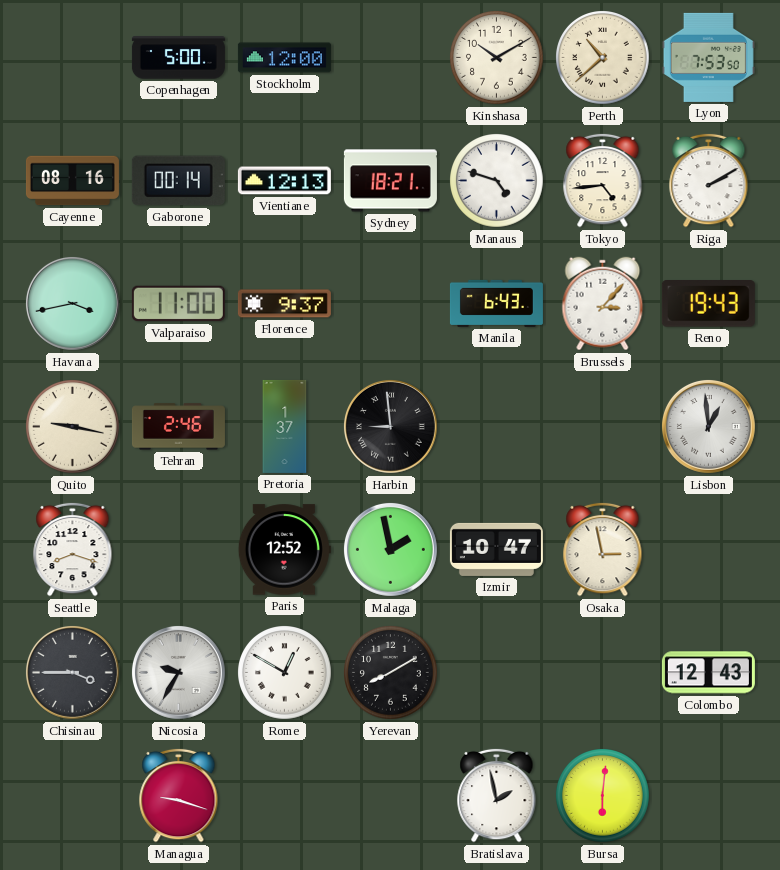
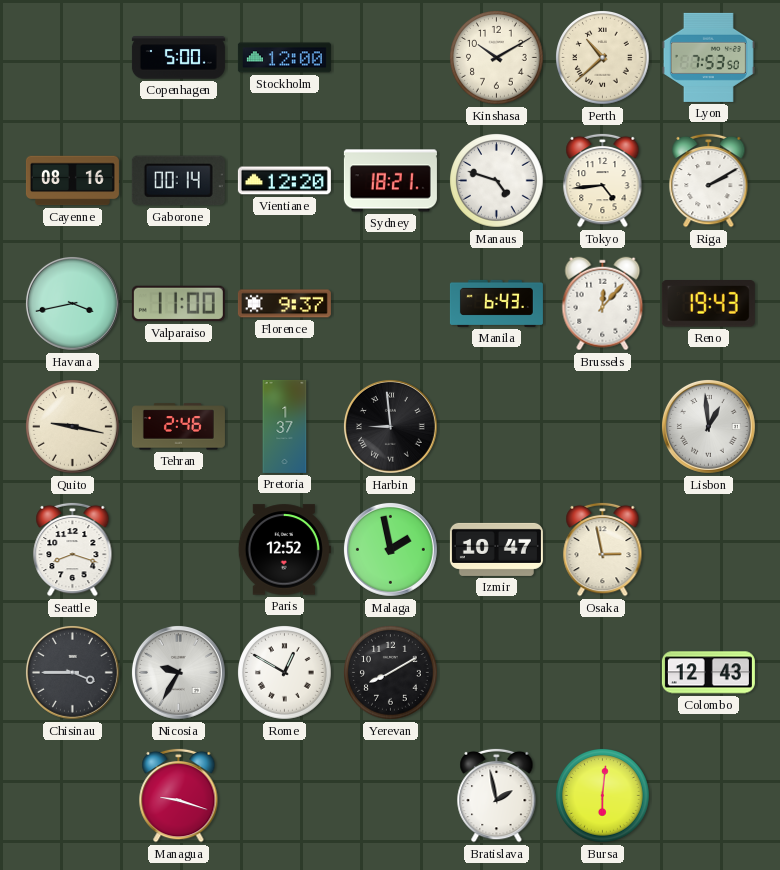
Vientiane: 12:13 -> 12:20 (284, 181)
Brussels: 3:07 -> 12:07 (603, 304)
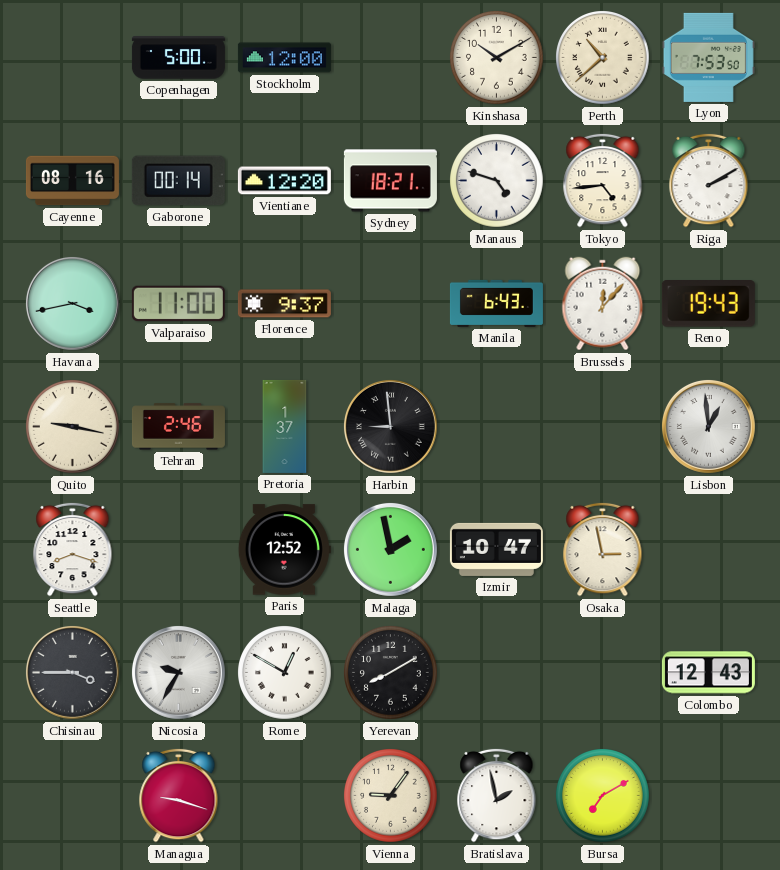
Vienna: none -> 9:06 (391, 796)
Bursa: 6:01 -> 7:10 (603, 796)
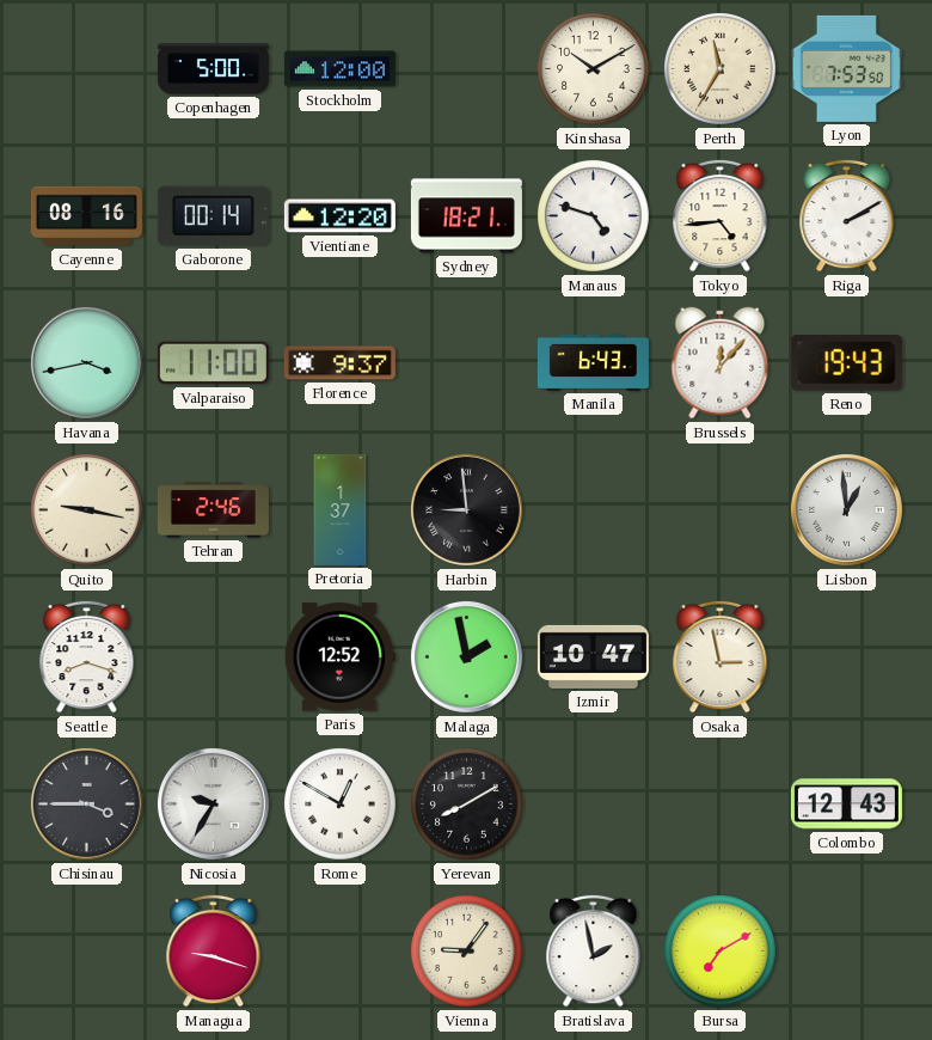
Perth: 10:38 -> 11:35 (721, 69)
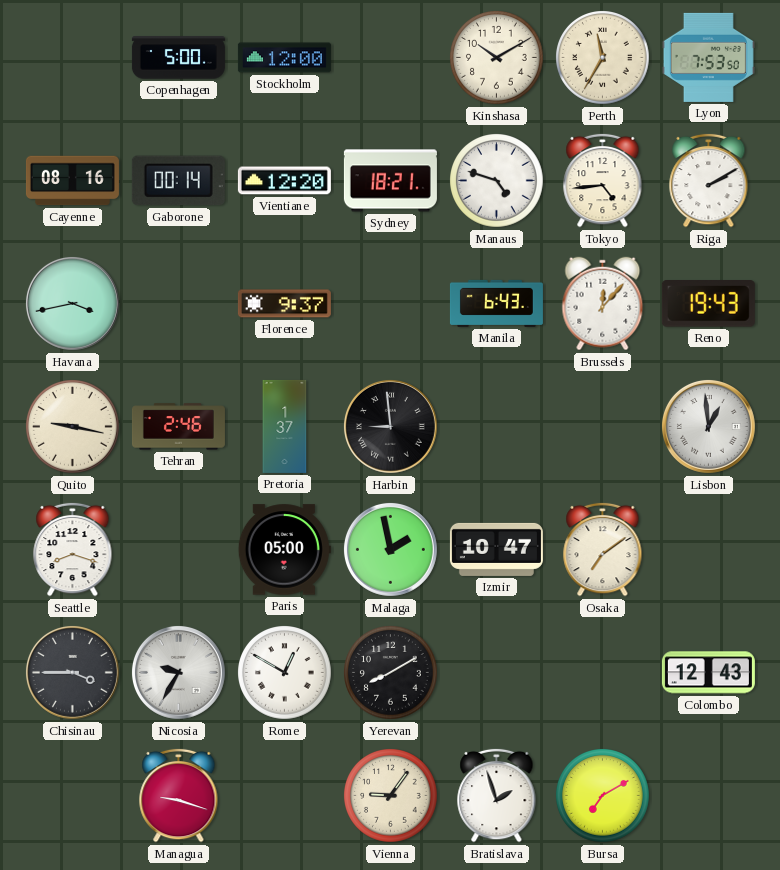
Valparaiso: 11:00 -> none (213, 363)
Paris: 12:52 -> 05:00 (284, 550)
Osaka: 2:58 -> 7:09 (603, 549)
Bratislava: 1:58 -> 1:57 (497, 795)
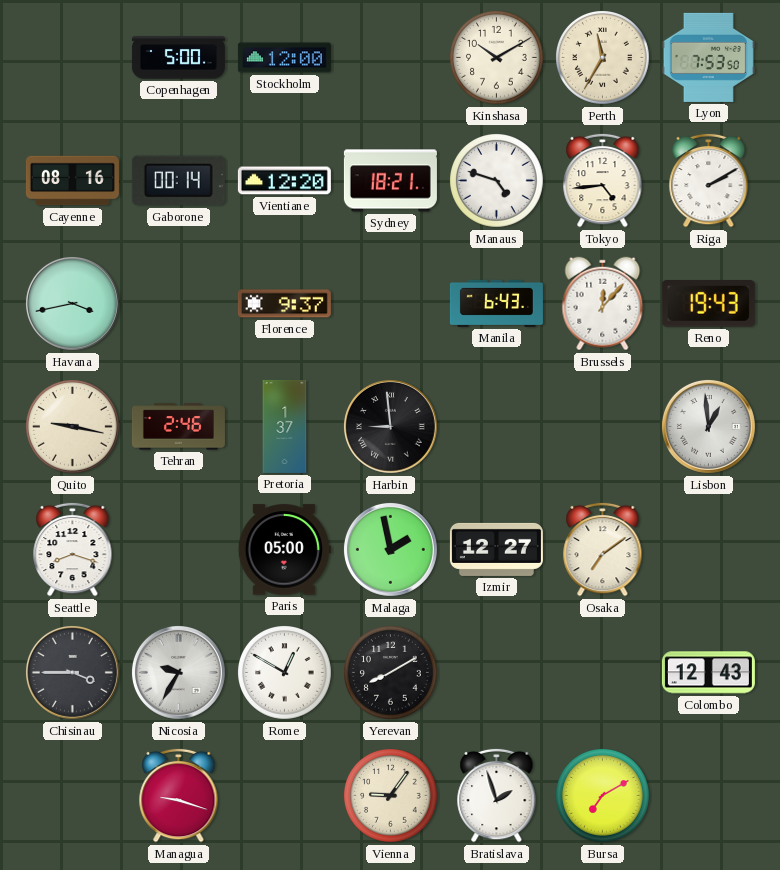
Izmir: 10:47 -> 12:27 (496, 549)
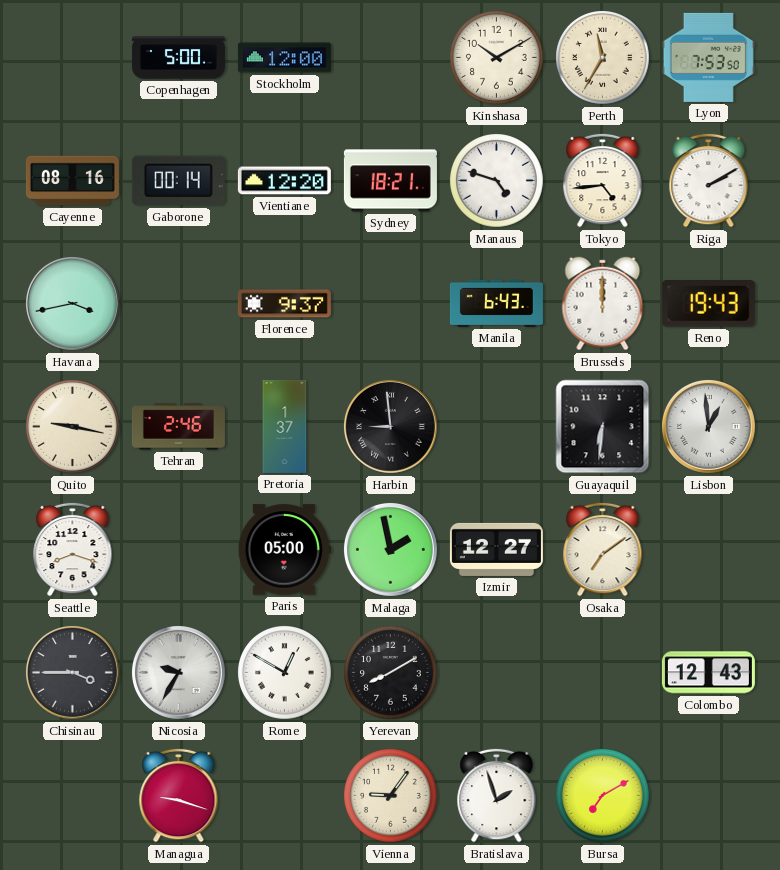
Brussels: 12:07 -> 12:00 (603, 304)
Guayaquil: none -> 6:31 (603, 427)
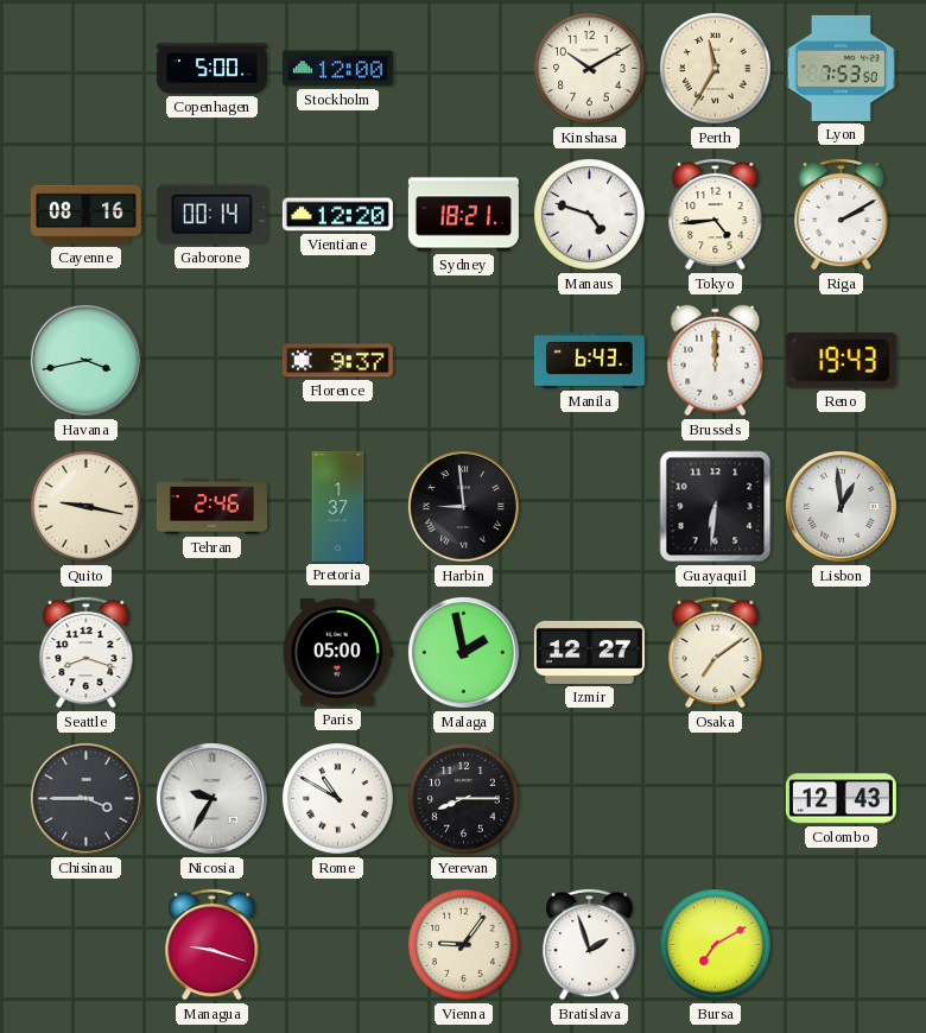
Rome: 12:50 -> 10:50 (338, 799)
Yerevan: 8:10 -> 8:15 (464, 799)
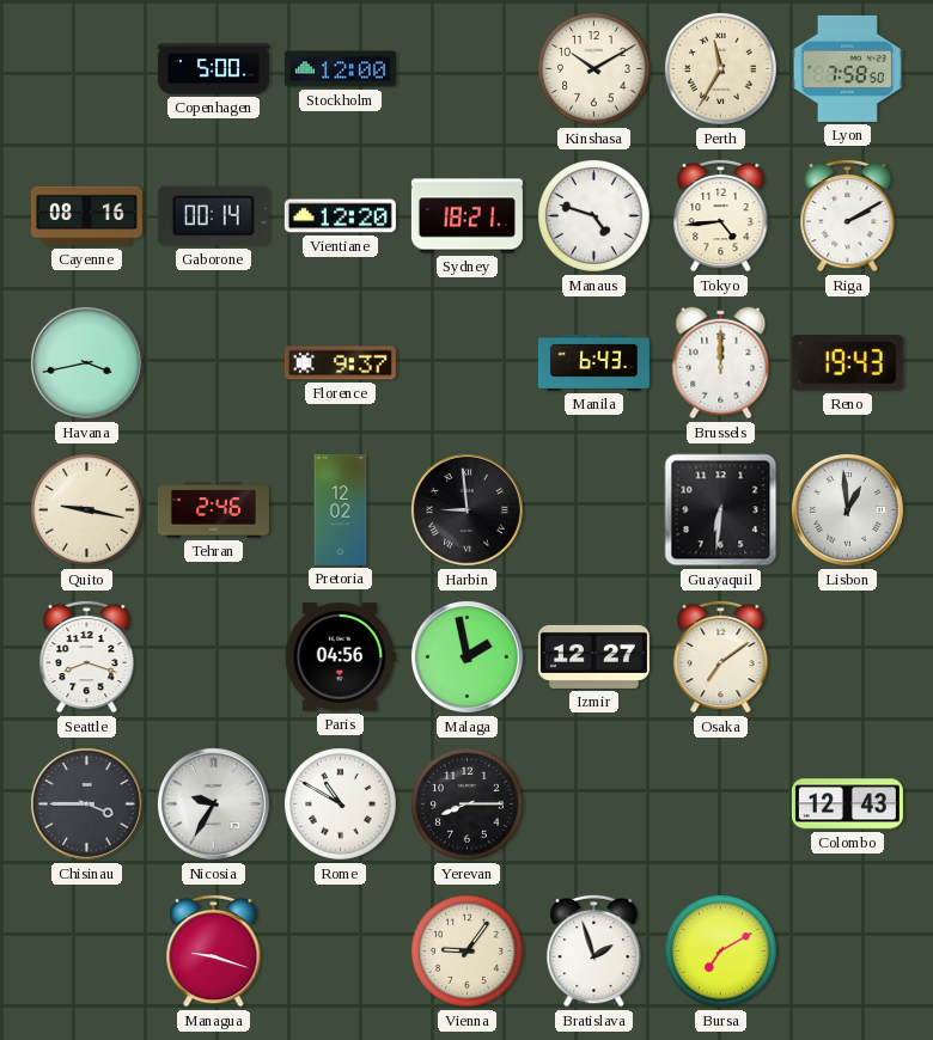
Lyon: 7:53 -> 7:58 (847, 68)
Pretoria: 1:37 -> 12:02 (341, 509)
Paris: 05:00 -> 04:56 (340, 657)
